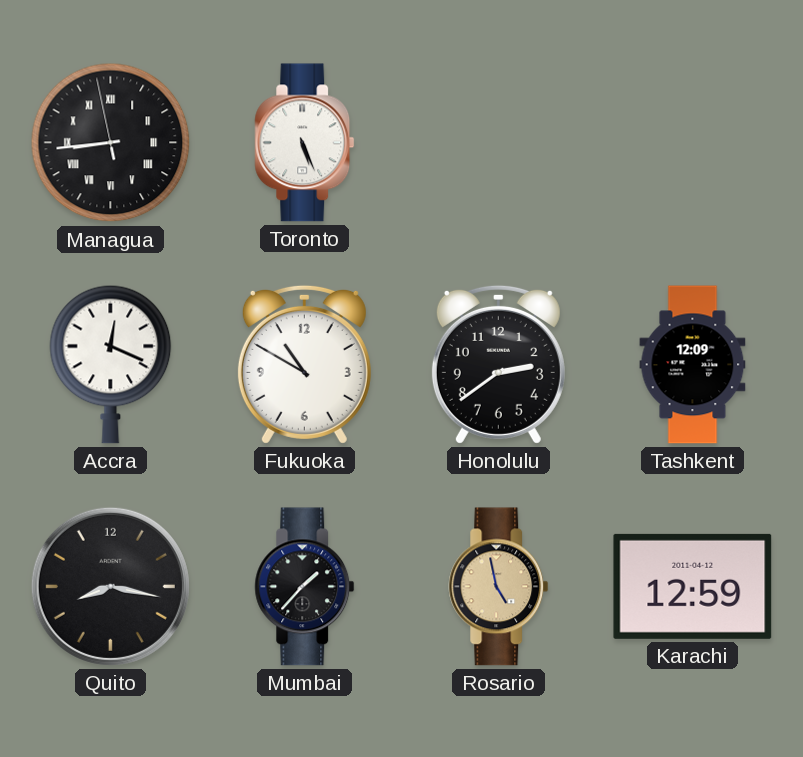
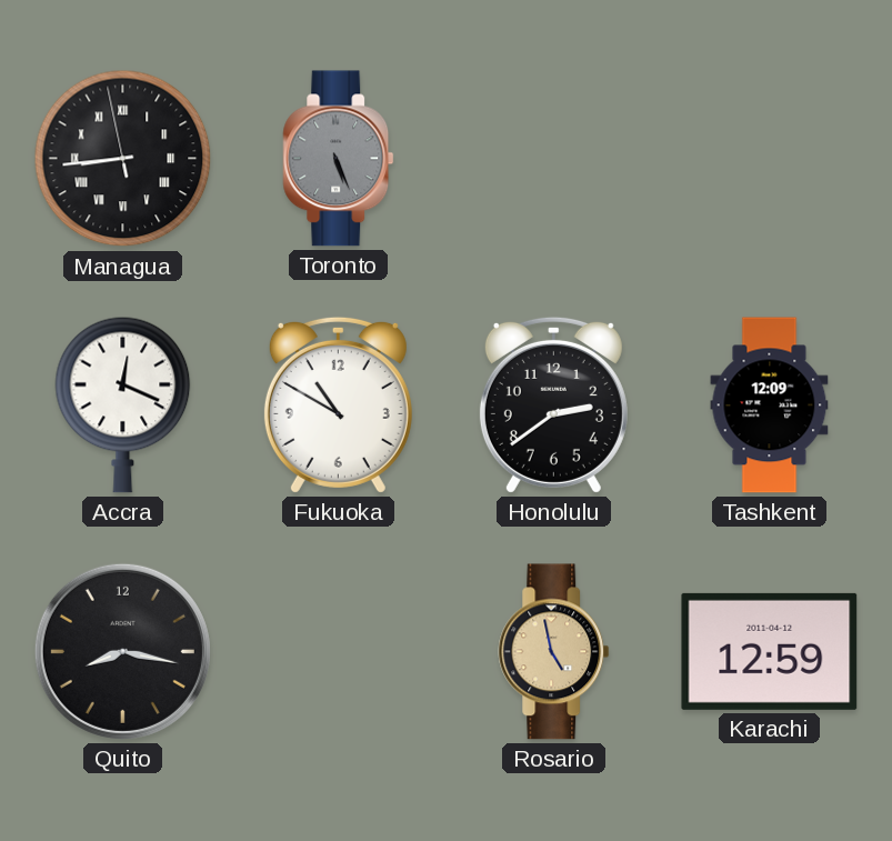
Toronto dial: white -> grey (339, 159)
Mumbai: 1:37 -> none (305, 587)
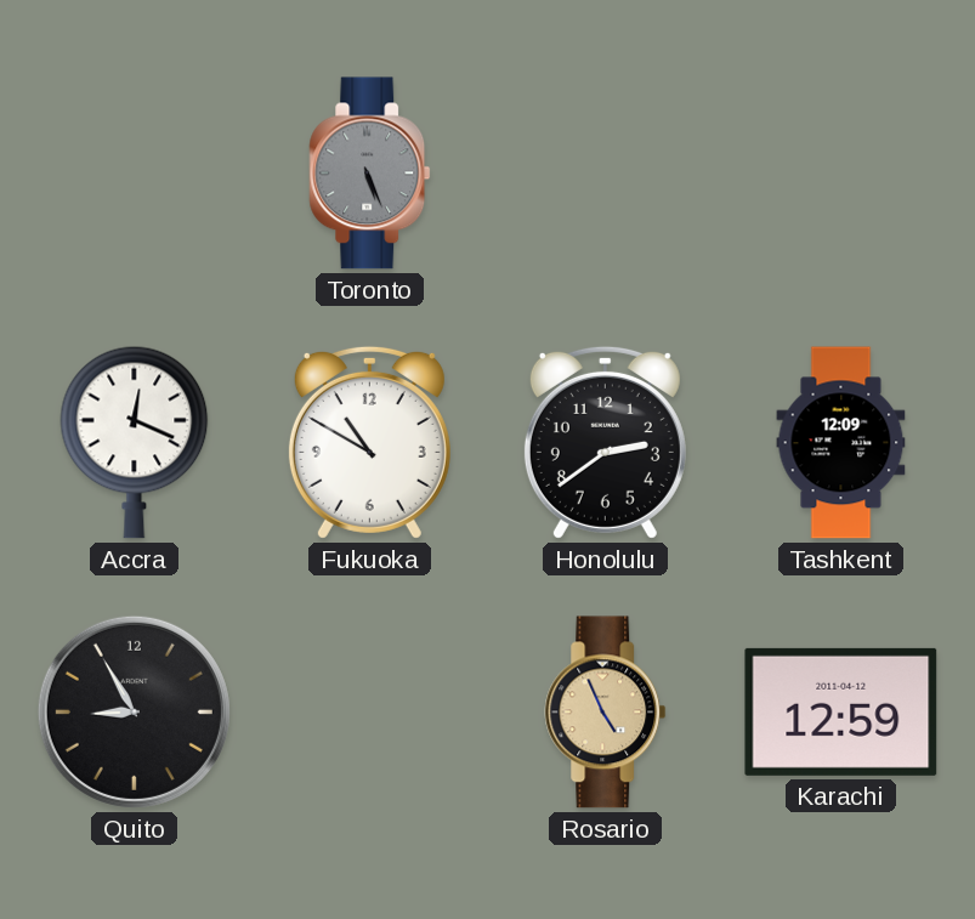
Managua: 8:43 -> none (123, 159)
Quito: 8:17 -> 8:55 (134, 711)
Rosario: 4:58 -> 4:56 (606, 713)
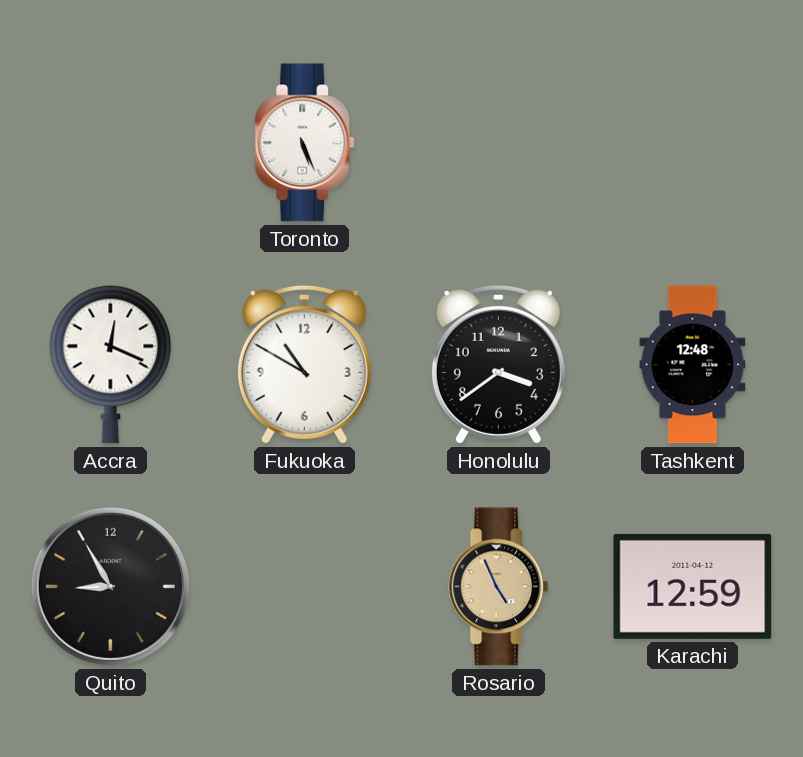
Toronto dial: grey -> white (305, 143)
Honolulu: 2:39 -> 3:39 (498, 364)
Tashkent: 12:09 -> 12:48 (693, 365)
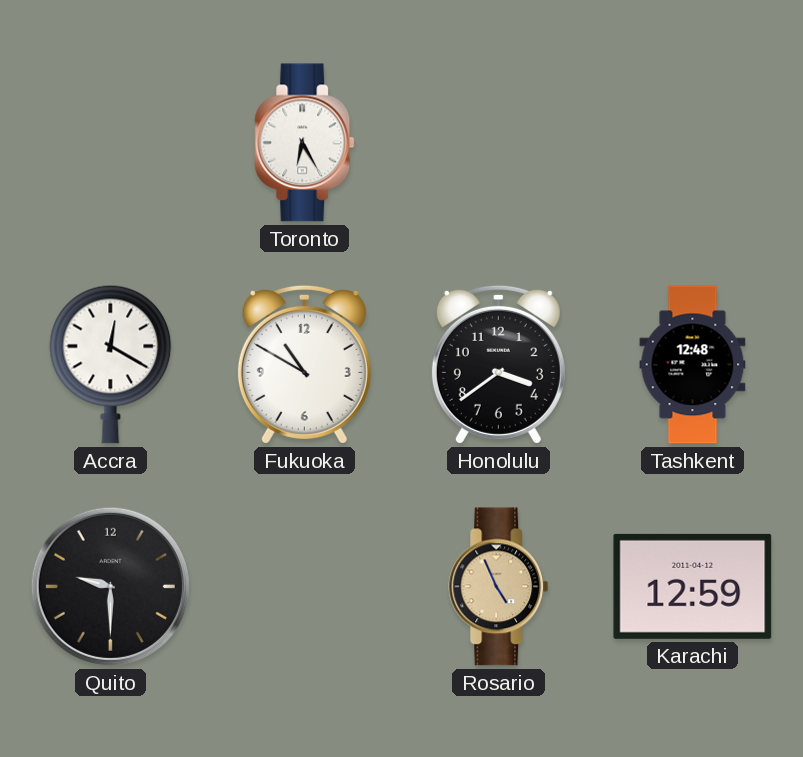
Toronto: 5:26 -> 6:25 (305, 143)
Accra: 12:19 -> 12:20 (111, 364)
Quito: 8:55 -> 9:30 (110, 586)
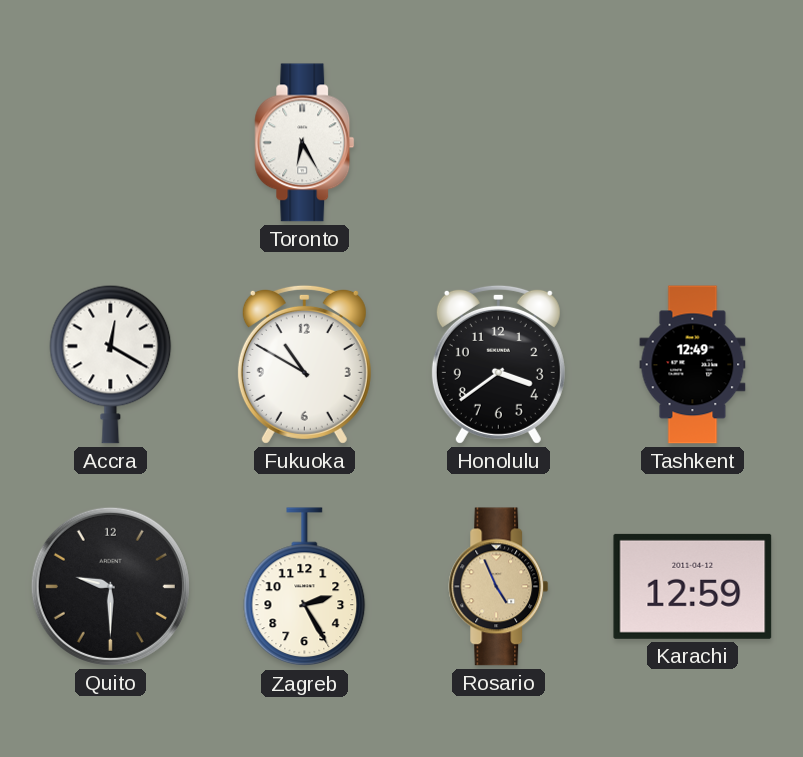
Tashkent: 12:48 -> 12:49 (693, 365)
Zagreb: none -> 2:25 (305, 587)
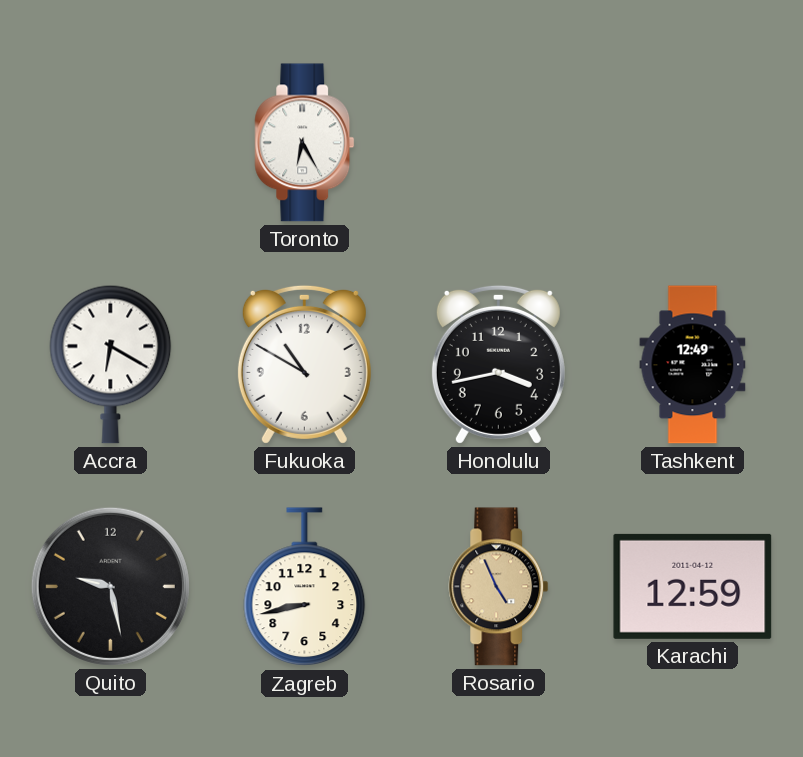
Accra: 12:20 -> 6:20 (111, 364)
Honolulu: 3:39 -> 3:43 (498, 364)
Quito: 9:30 -> 9:28 (110, 586)
Zagreb: 2:25 -> 8:43 (305, 587)
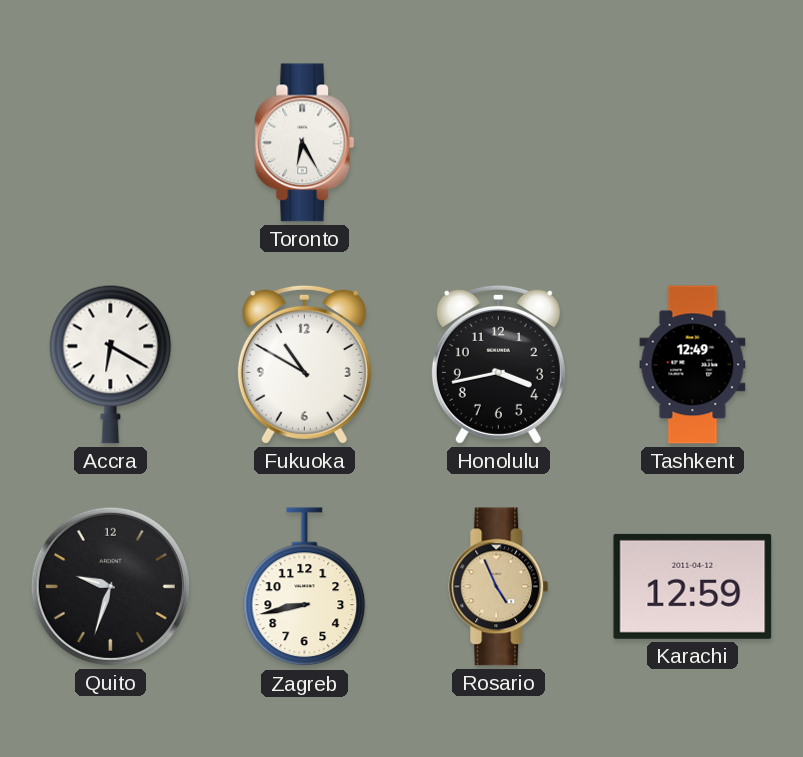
Quito: 9:28 -> 9:33 (110, 586)
